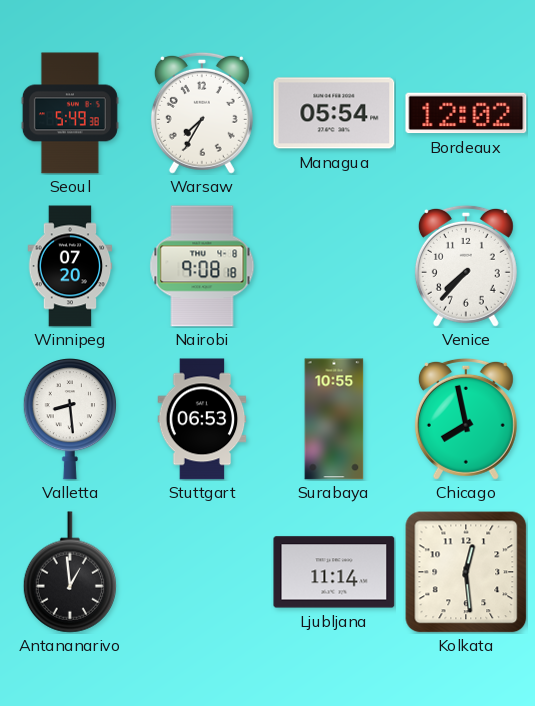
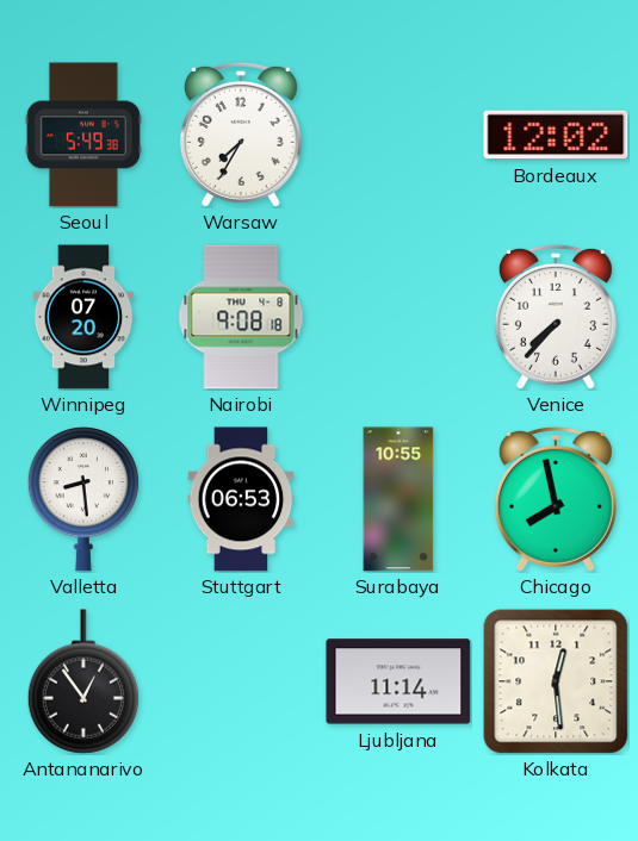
Managua: 05:54 -> none (334, 113)
Antananarivo: 12:59 -> 12:54 (82, 681)
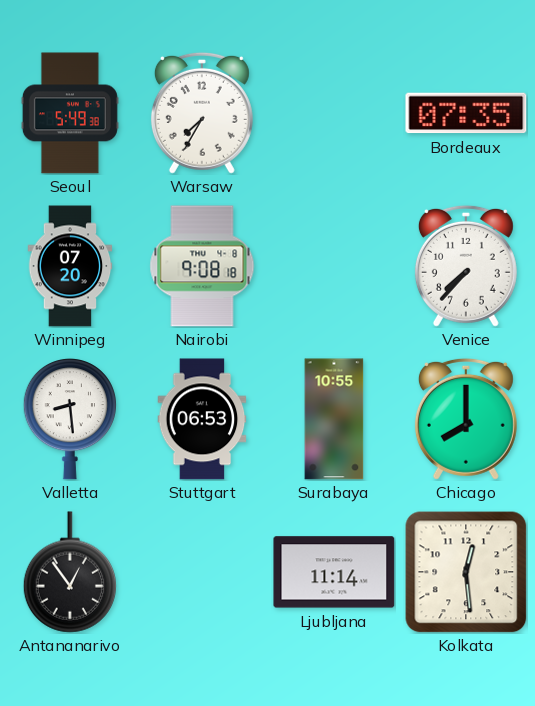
Bordeaux: 12:02 -> 07:35 (466, 113)
Chicago: 7:58 -> 8:00 (466, 419)
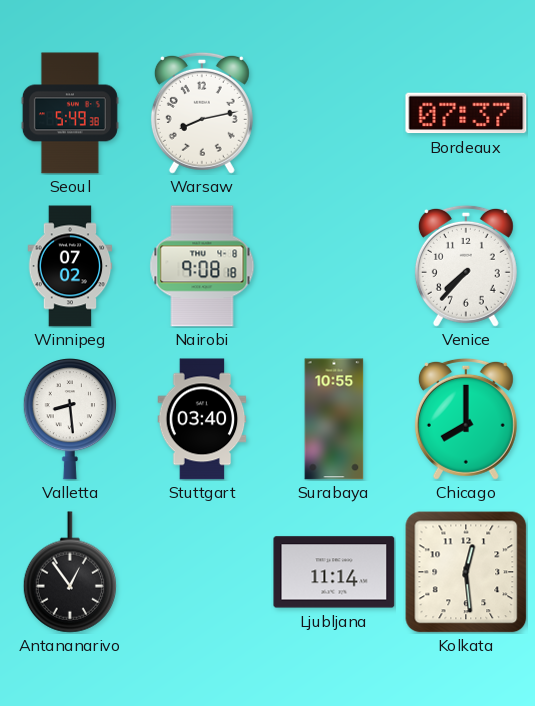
Warsaw: 7:35 -> 8:13 (202, 113)
Bordeaux: 07:35 -> 07:37 (466, 113)
Winnipeg: 07:20 -> 07:02 (70, 266)
Stuttgart: 06:53 -> 03:40 (202, 419)
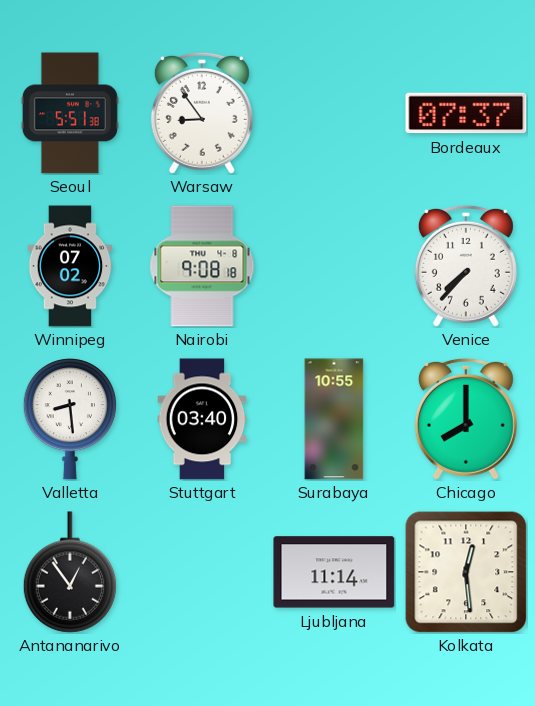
Seoul: 5:49 -> 5:51 (70, 113)
Warsaw: 8:13 -> 8:54 (202, 113)
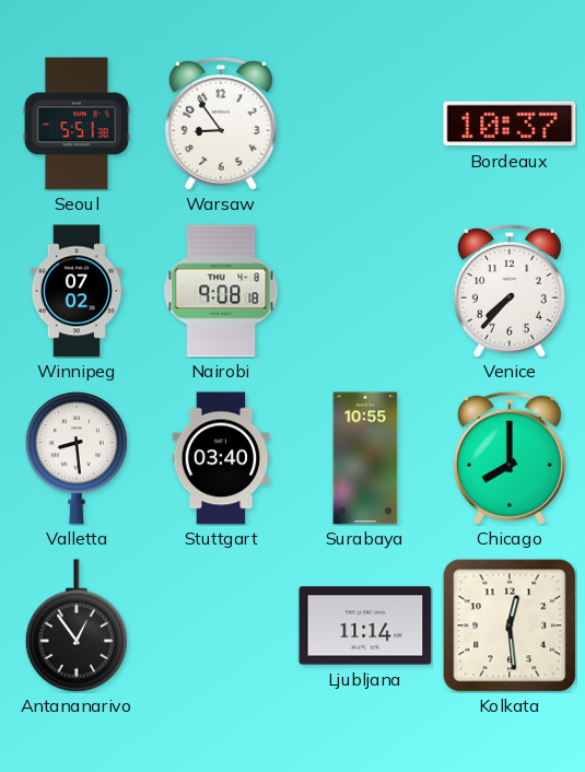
Bordeaux: 07:37 -> 10:37 (510, 124)
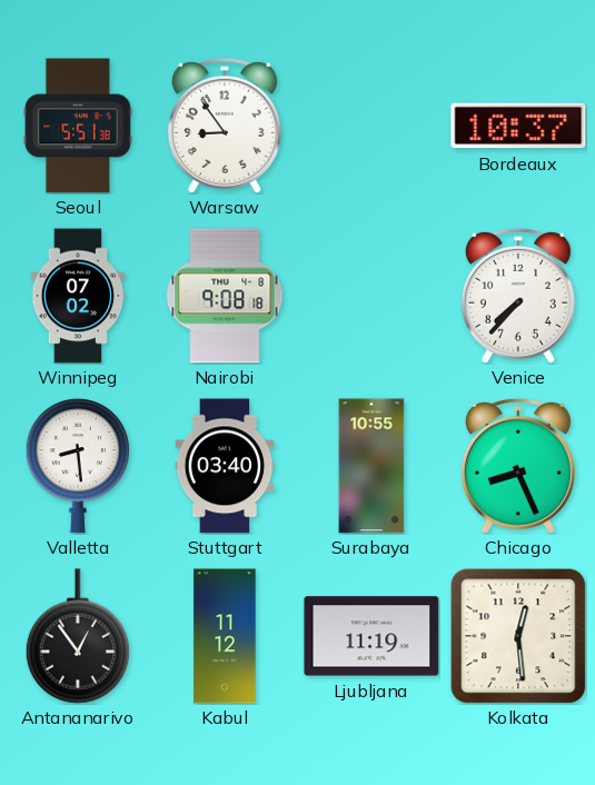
Chicago: 8:00 -> 8:26 (518, 466)
Kabul: none -> 11:12 (225, 636)
Ljubljana: 11:14 -> 11:19 (371, 636)
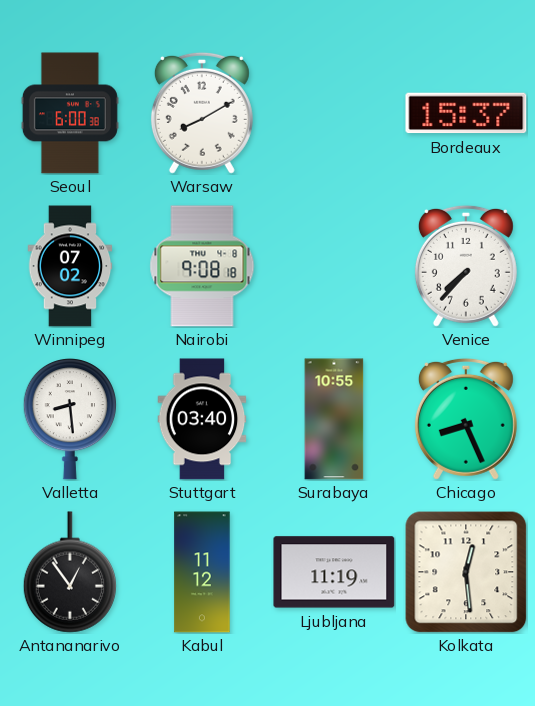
Seoul: 5:51 -> 6:00 (70, 113)
Warsaw: 8:54 -> 8:10 (202, 113)
Bordeaux: 10:37 -> 15:37 (466, 113)
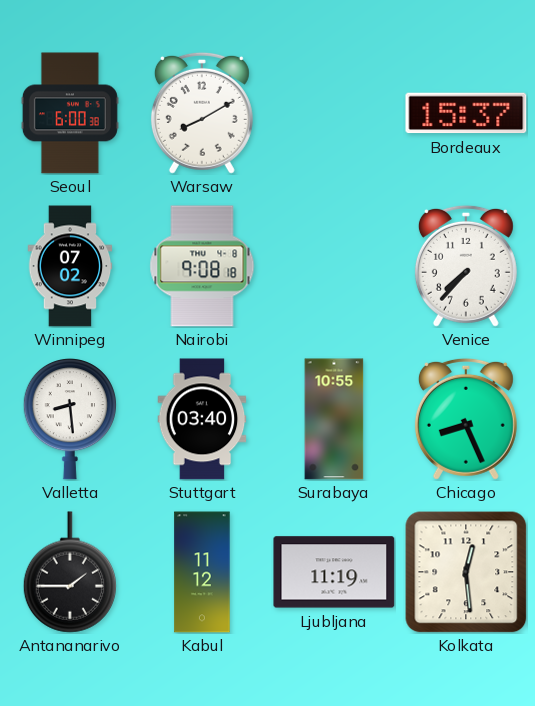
Antananarivo: 12:54 -> 1:45 (69, 572)
